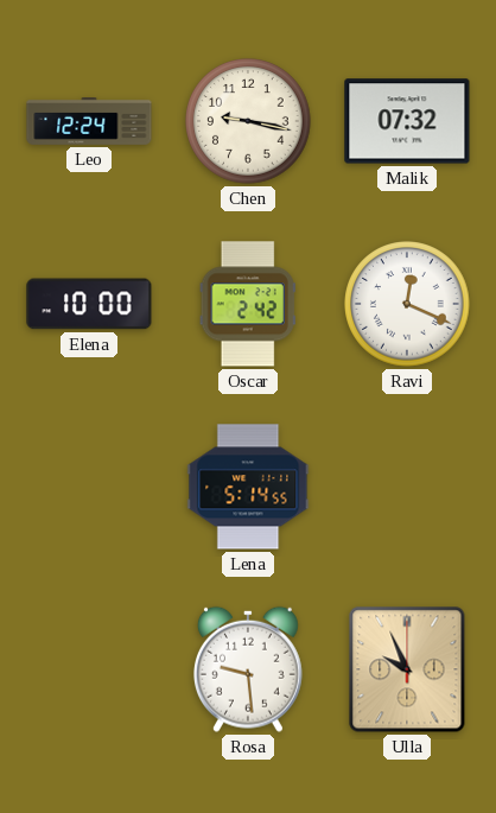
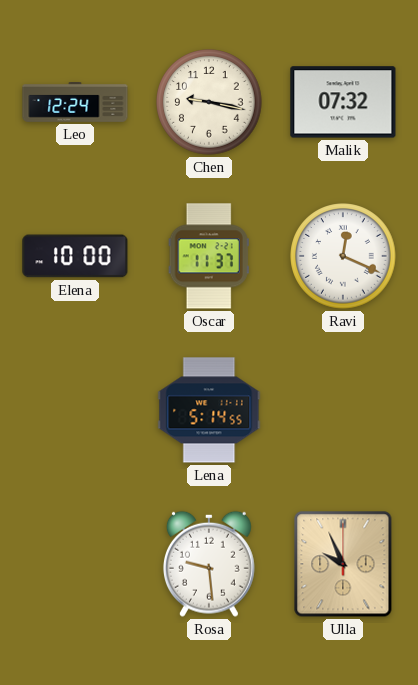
Oscar: 2:42 -> 11:37 (209, 256)
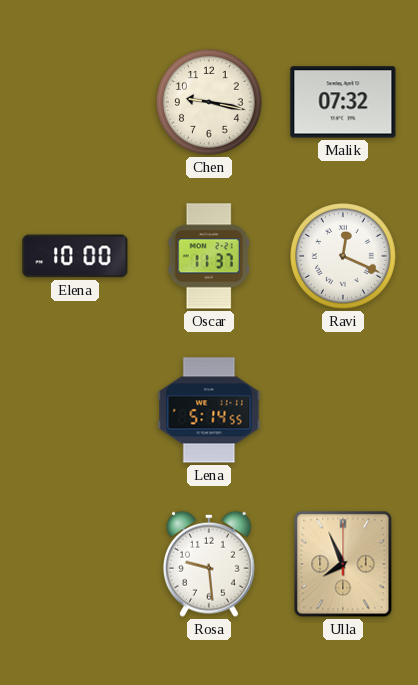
Leo: 12:24 -> none (75, 103)
Ulla: 9:56 -> 7:56 (343, 564)
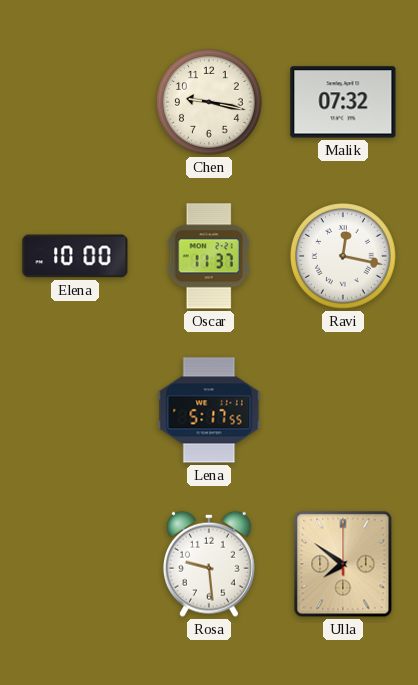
Ravi: 12:19 -> 12:17 (343, 256)
Lena: 5:14 -> 5:17 (209, 410)
Ulla: 7:56 -> 7:51 (343, 564)
